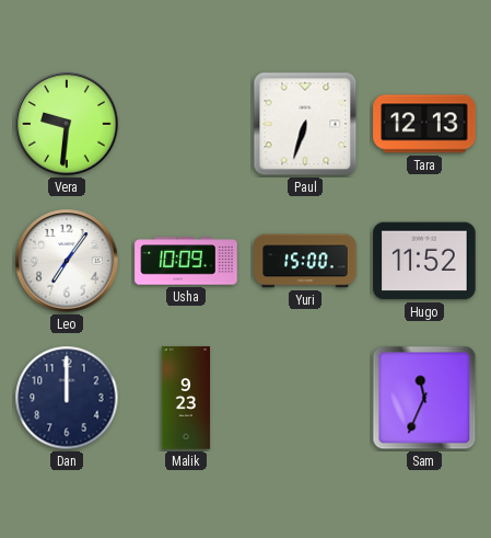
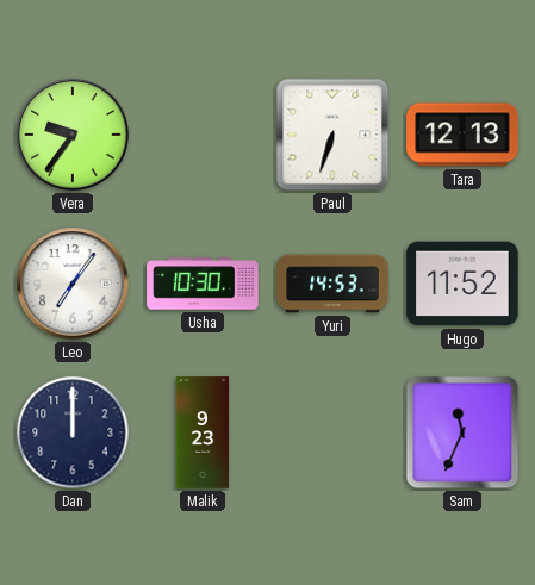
Vera: 9:31 -> 9:36 (73, 135)
Usha: 10:09 -> 10:30 (203, 284)
Yuri: 15:00 -> 14:53 (332, 284)
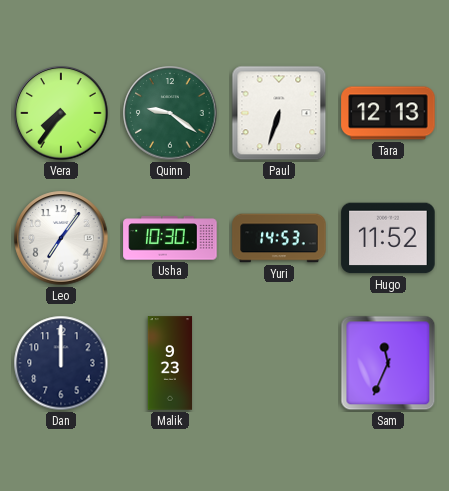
Vera: 9:36 -> 7:36 (61, 113)
Quinn: none -> 9:21 (170, 113)
